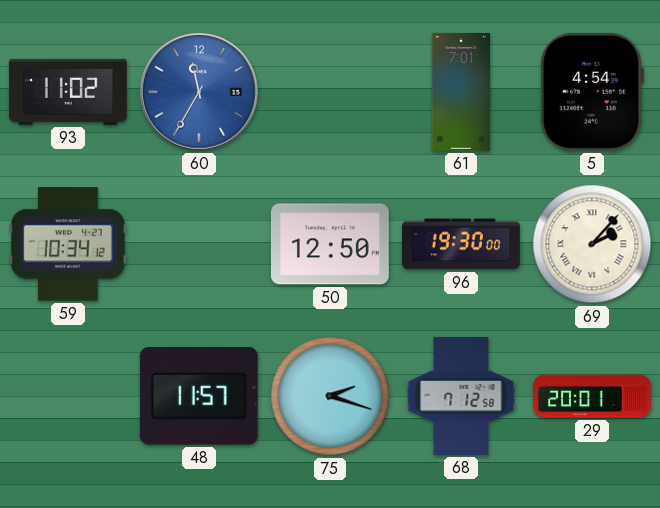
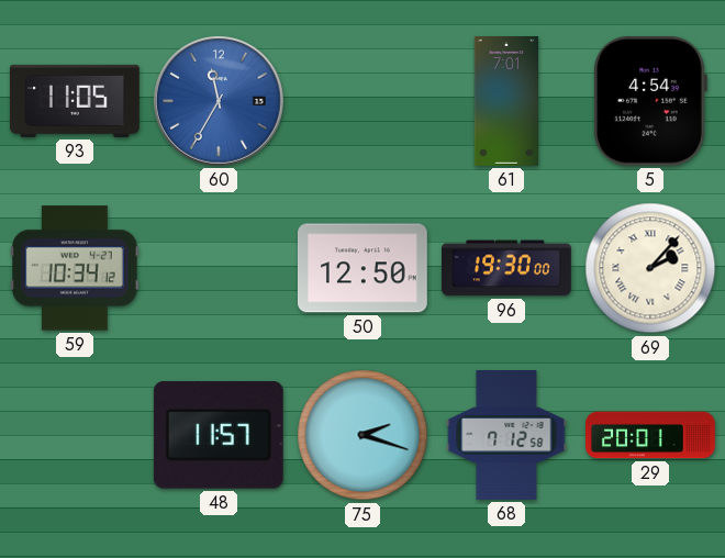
93: 11:02 -> 11:05 (75, 101)
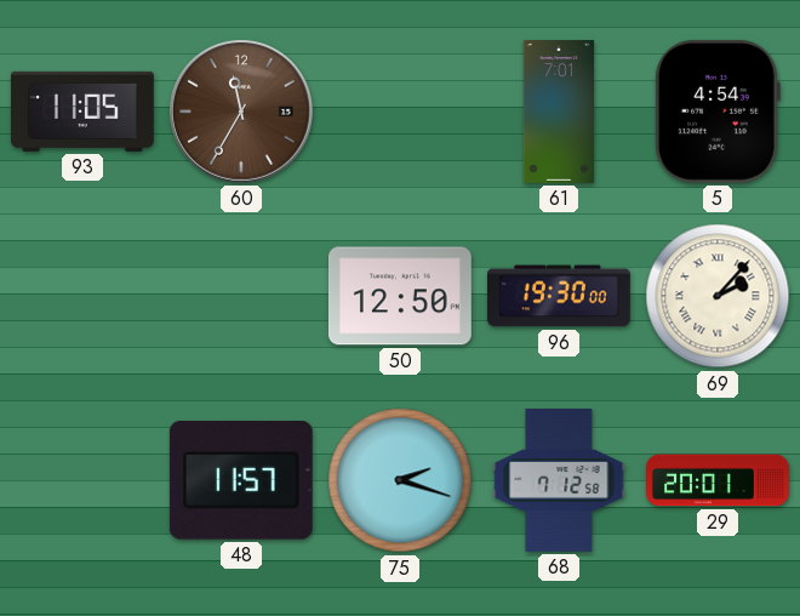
60 dial: blue -> brown (241, 112)
59: 10:34 -> none (75, 268)
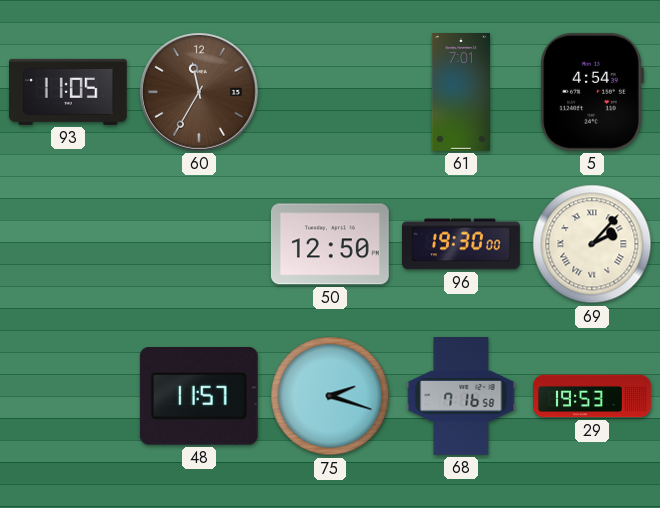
68: 7:12 -> 7:16 (461, 397)
29: 20:01 -> 19:53 (593, 396)
